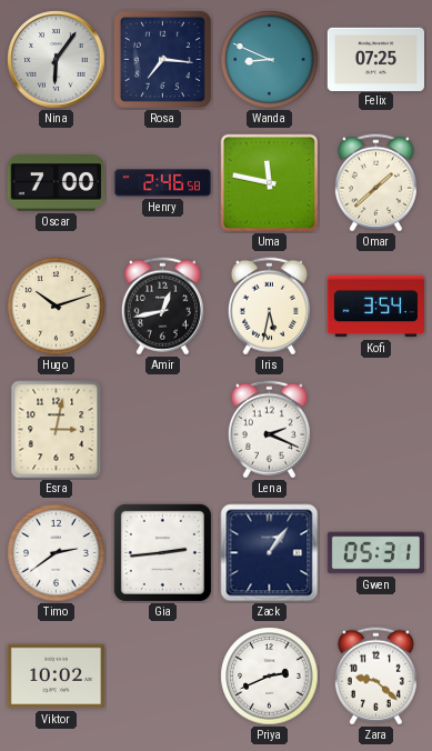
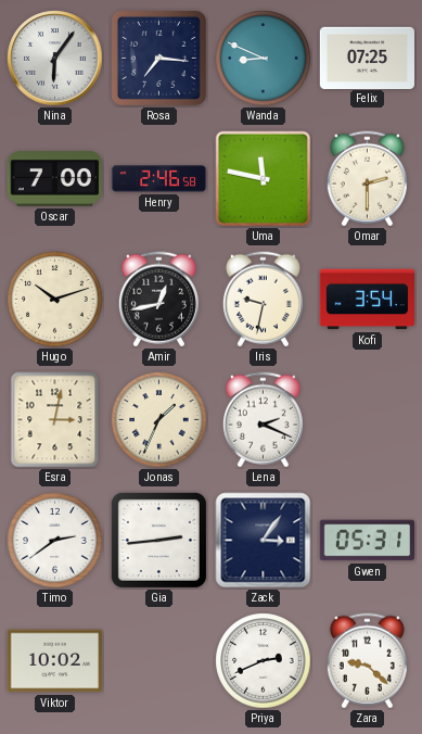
Omar: 1:38 -> 2:30 (367, 179)
Iris: 5:32 -> 9:32 (263, 300)
Jonas: none -> 1:34 (159, 420)
Zack: 1:06 -> 3:06 (264, 541)
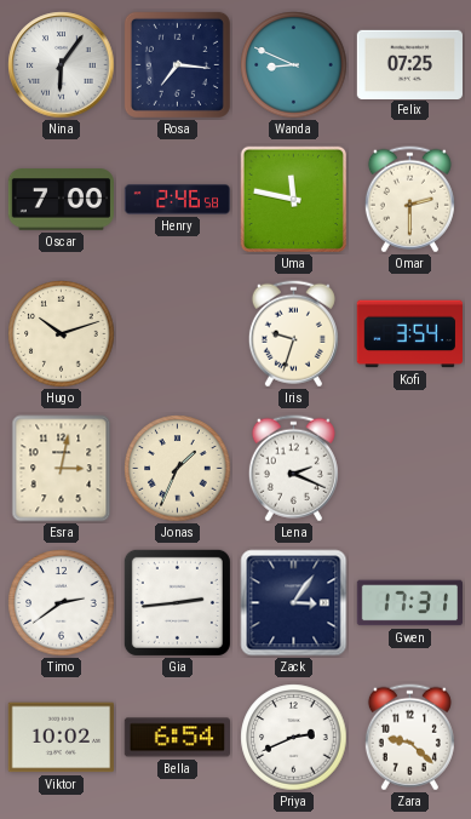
Amir: 12:43 -> none (158, 300)
Iris: 9:32 -> 9:33 (293, 334)
Gwen: 05:31 -> 17:31 (410, 603)
Bella: none -> 6:54 (177, 738)
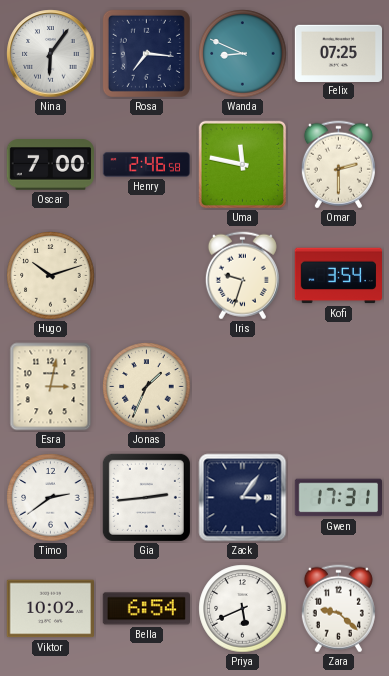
Lena: 2:19 -> none (293, 469)
Priya: 2:41 -> 5:41 (243, 609)
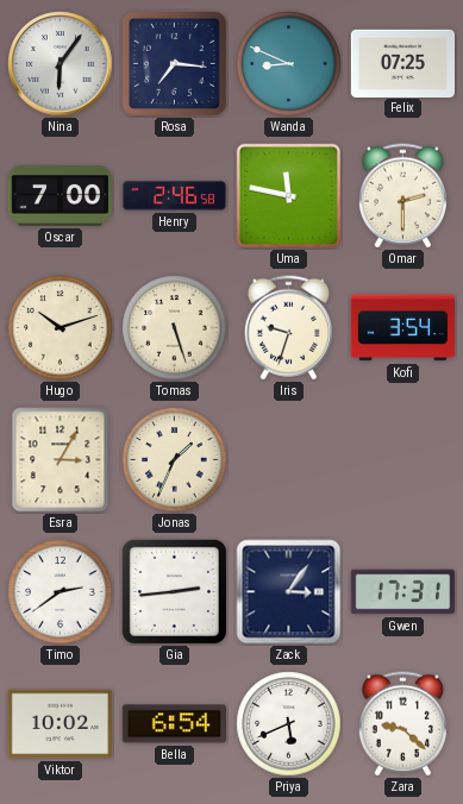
Tomas: none -> 5:27 (175, 328)
Esra: 3:02 -> 3:05 (61, 460)
